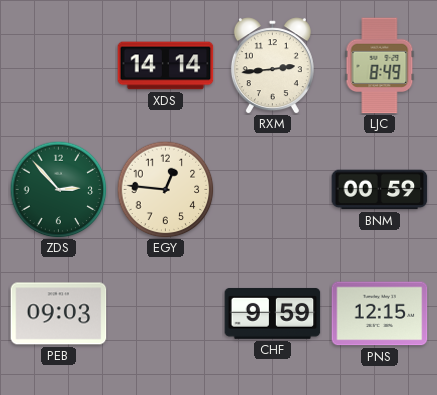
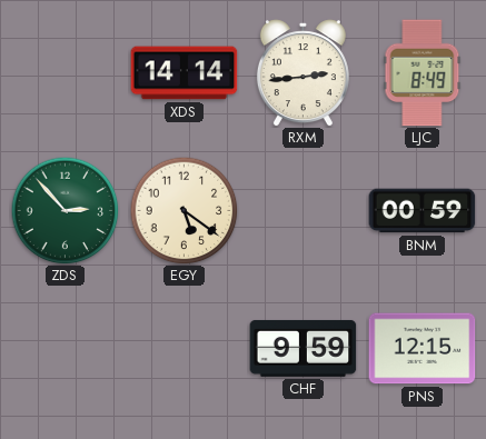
EGY: 12:46 -> 5:21 (184, 210)
PEB: 09:03 -> none (59, 314)
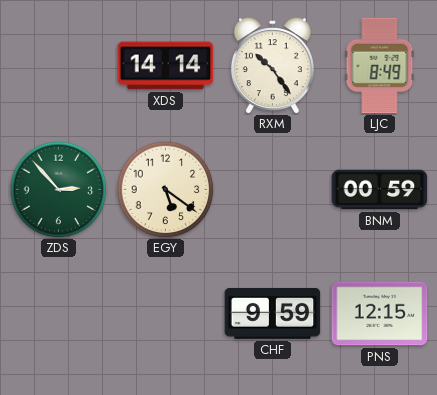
RXM: 2:44 -> 10:24 (272, 66)
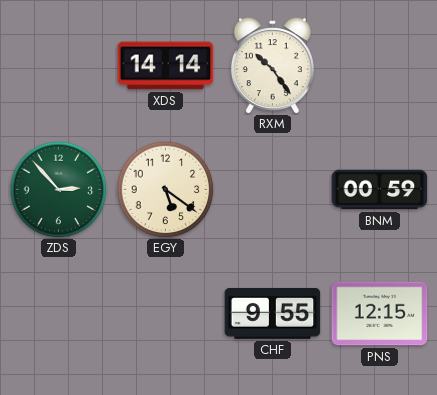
LJC: 8:49 -> none (380, 66)
CHF: 9:59 -> 9:55 (273, 313)
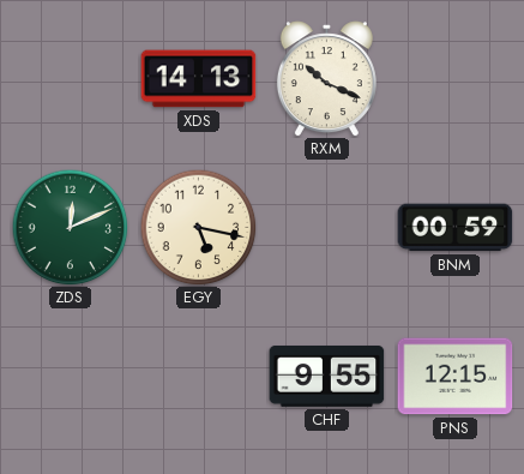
XDS: 14:14 -> 14:13 (199, 79)
RXM: 10:24 -> 10:19 (326, 79)
ZDS: 2:53 -> 12:11 (70, 227)
EGY: 5:21 -> 5:17 (198, 227)
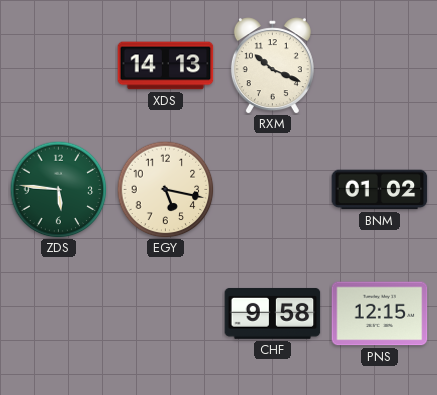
ZDS: 12:11 -> 5:46 (58, 189)
BNM: 00:59 -> 01:02 (380, 190)
CHF: 9:55 -> 9:58 (273, 313)
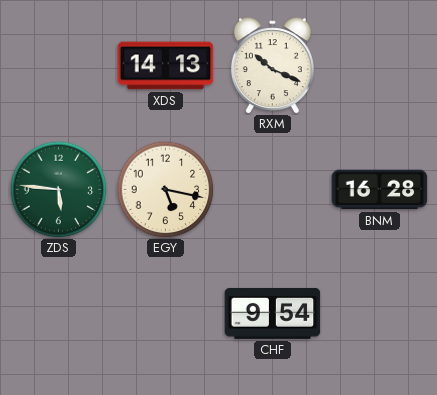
BNM: 01:02 -> 16:28 (380, 190)
CHF: 9:58 -> 9:54 (273, 313)
PNS: 12:15 -> none (380, 314)
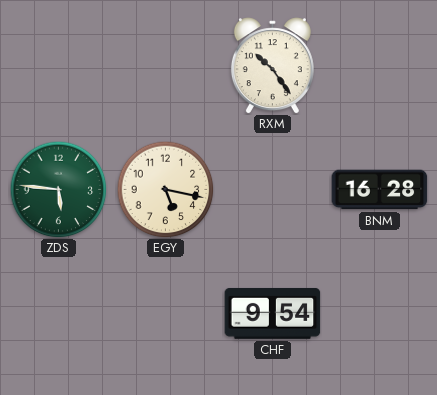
XDS: 14:13 -> none (166, 66)
RXM: 10:19 -> 10:24 (272, 66)
